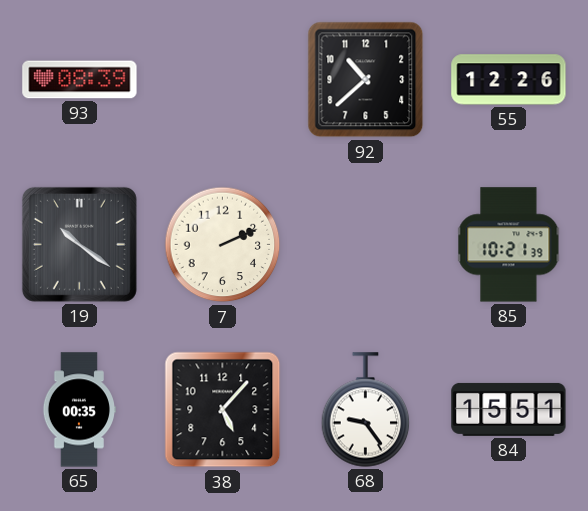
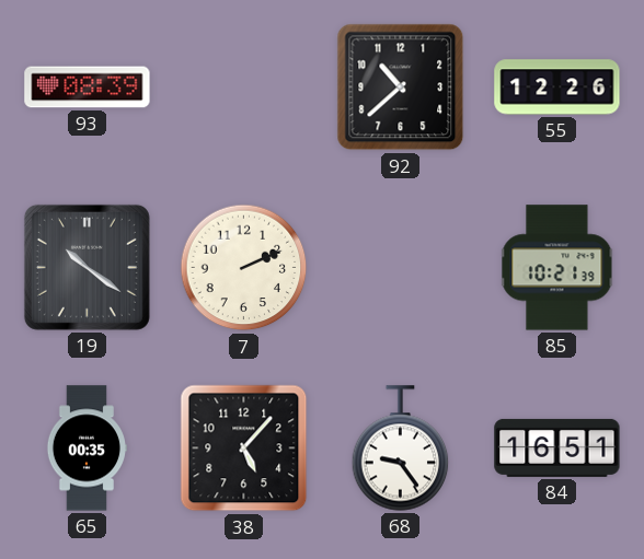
84: 15:51 -> 16:51 (557, 447)
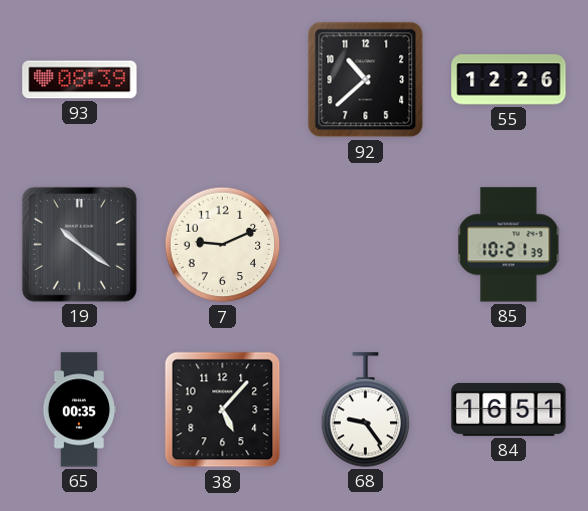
7: 2:11 -> 9:11 (223, 245)
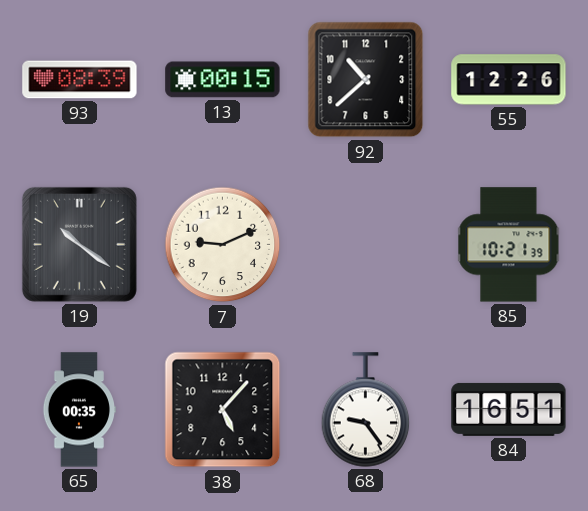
13: none -> 00:15 (223, 80)
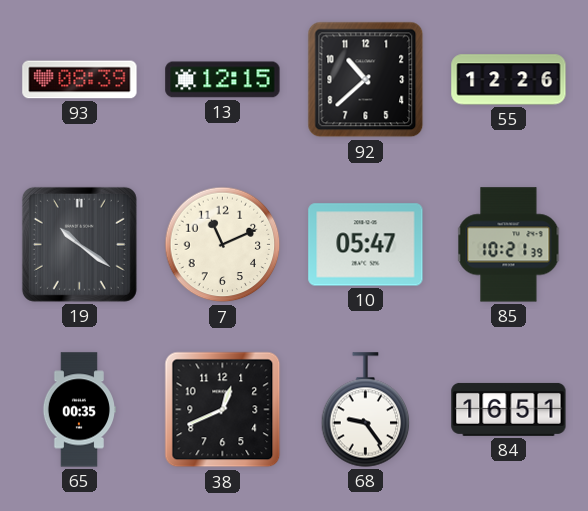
13: 00:15 -> 12:15 (223, 80)
7: 9:11 -> 11:11 (223, 245)
10: none -> 05:47 (366, 245)
38: 5:07 -> 12:41 (223, 410)
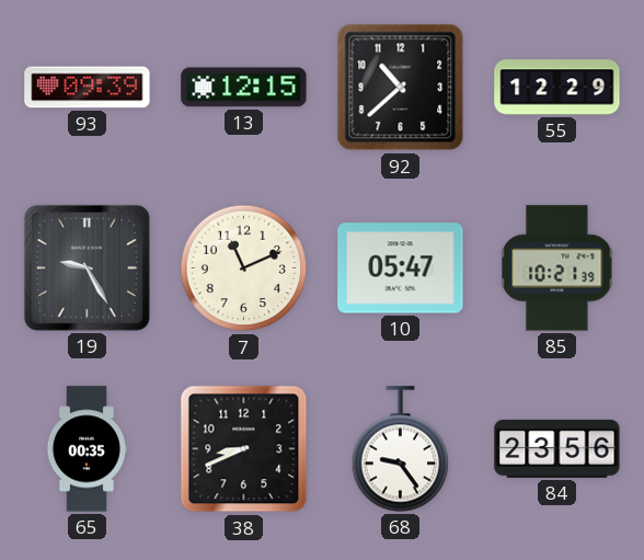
93: 08:39 -> 09:39 (88, 88)
55: 12:26 -> 12:29 (557, 88)
19: 10:21 -> 9:25 (87, 267)
38: 12:41 -> 8:41 (244, 449)
84: 16:51 -> 23:56 (557, 448)
